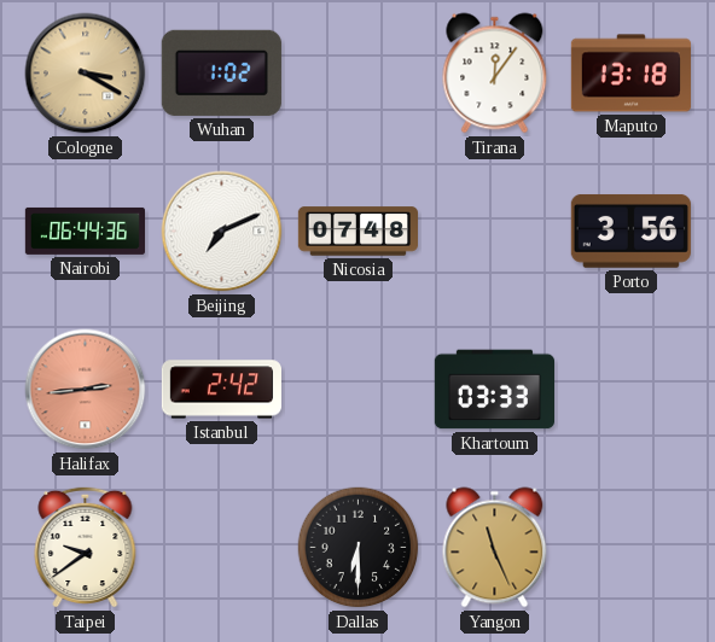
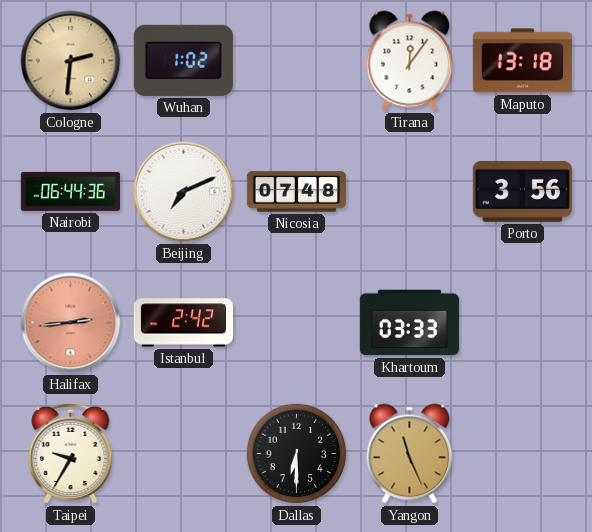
Cologne: 3:20 -> 2:31 (71, 61)
Taipei: 9:39 -> 9:35 (71, 453)
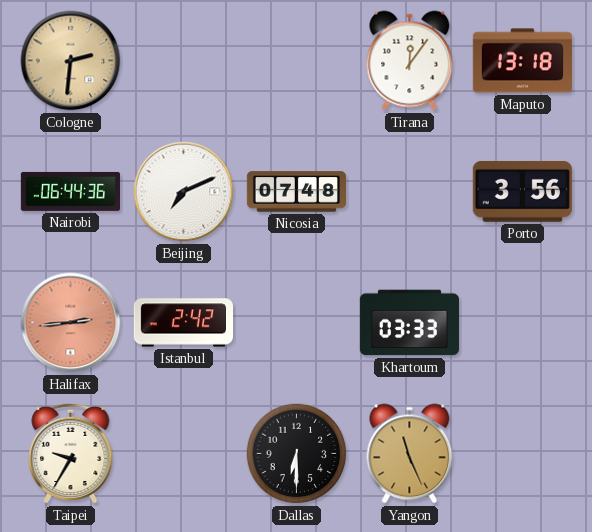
Wuhan: 1:02 -> none (183, 60)
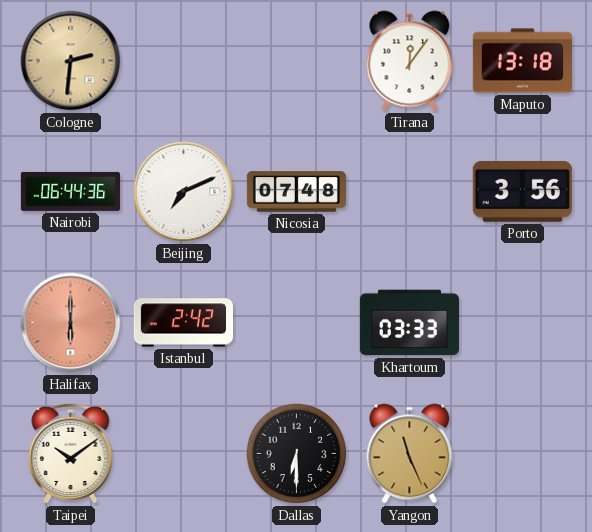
Halifax: 2:44 -> 6:00 (71, 323)
Taipei: 9:35 -> 10:09 (71, 453)
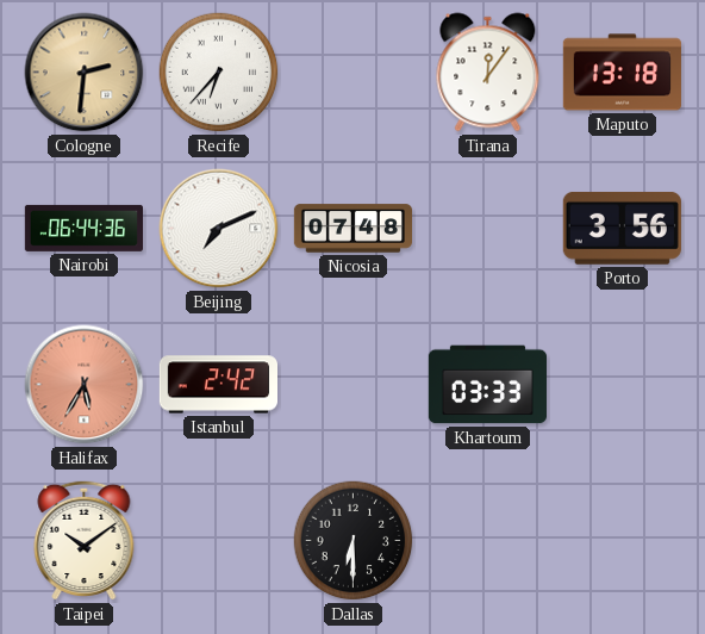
Recife: none -> 6:37 (219, 73)
Halifax: 6:00 -> 5:35 (85, 385)
Yangon: 11:26 -> none (410, 454)
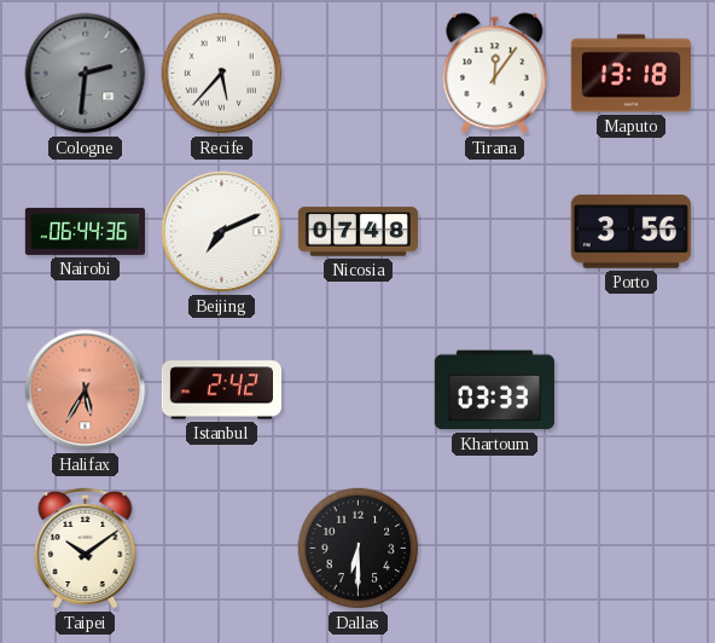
Cologne dial: champagne -> grey (86, 74)
Recife: 6:37 -> 5:37 (222, 74)
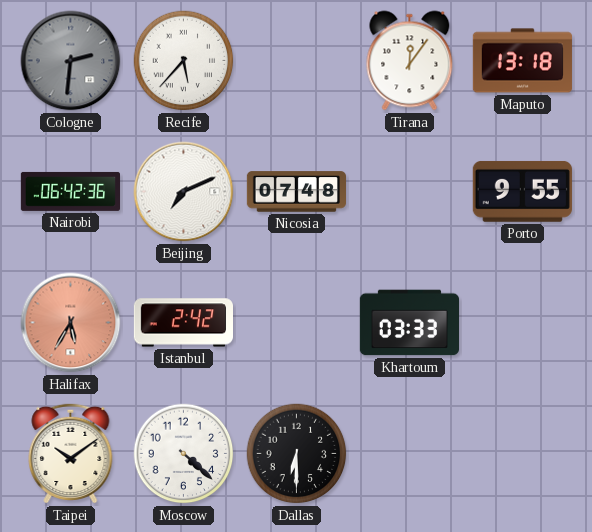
Nairobi: 06:44 -> 06:42 (70, 191)
Porto: 3:56 -> 9:55 (522, 191)
Moscow: none -> 4:22 (184, 454)
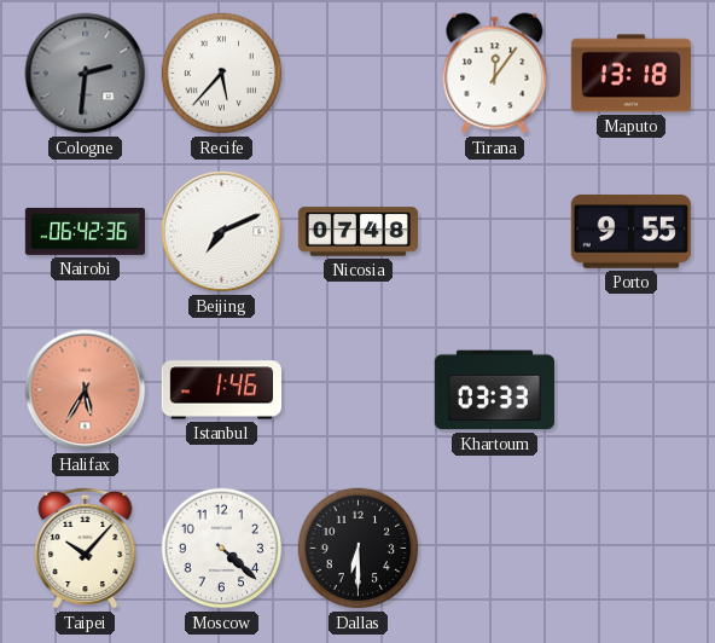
Istanbul: 2:42 -> 1:46 (221, 390)
Taipei: 10:09 -> 10:07 (86, 548)
